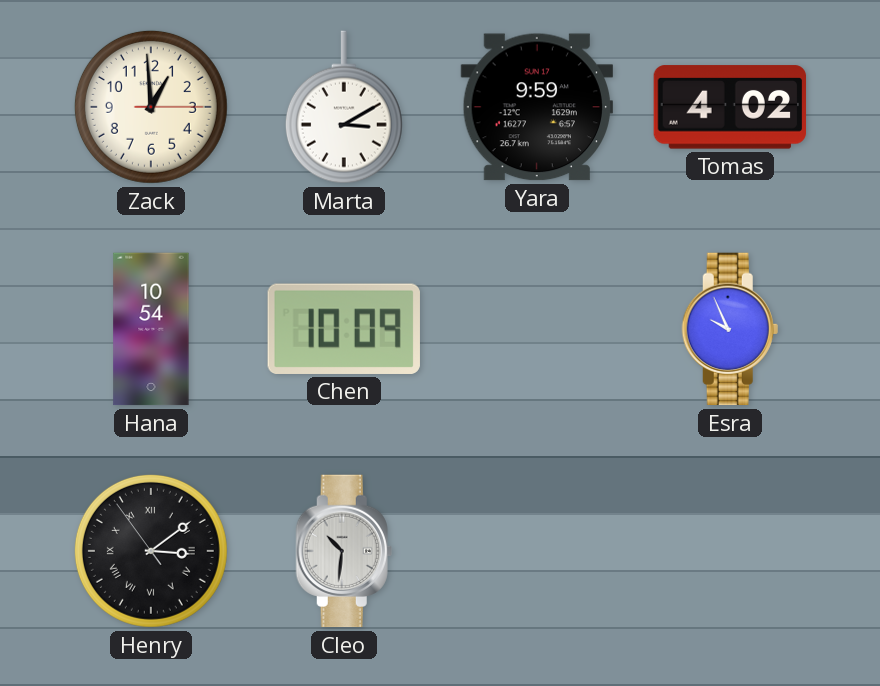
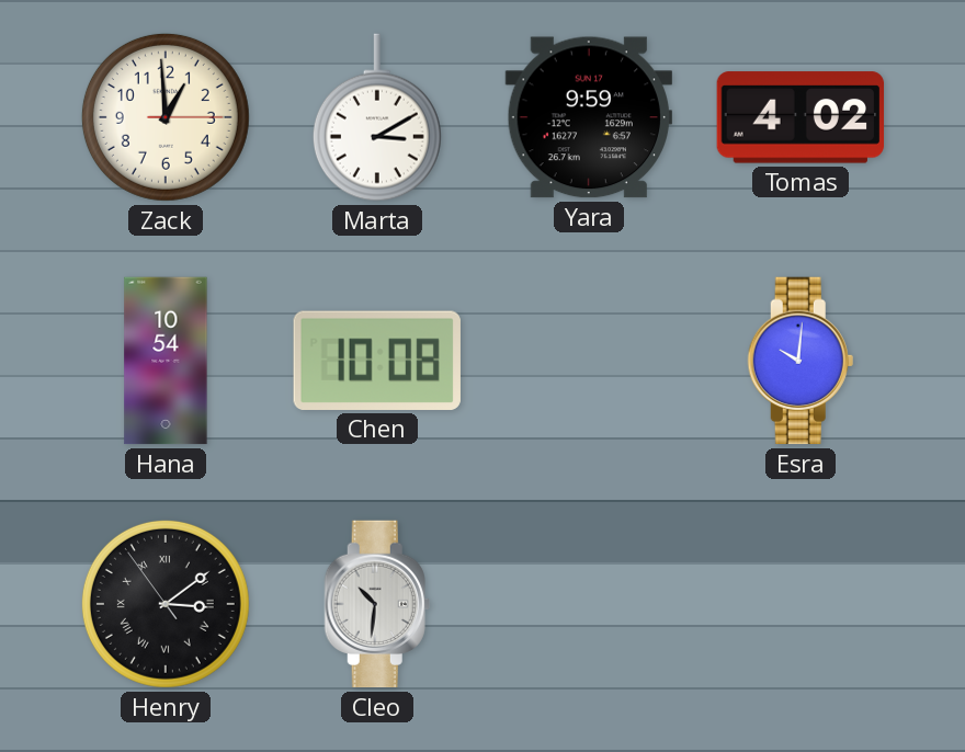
Chen: 10:09 -> 10:08 (377, 361)
Esra: 9:56 -> 10:01 (801, 361)
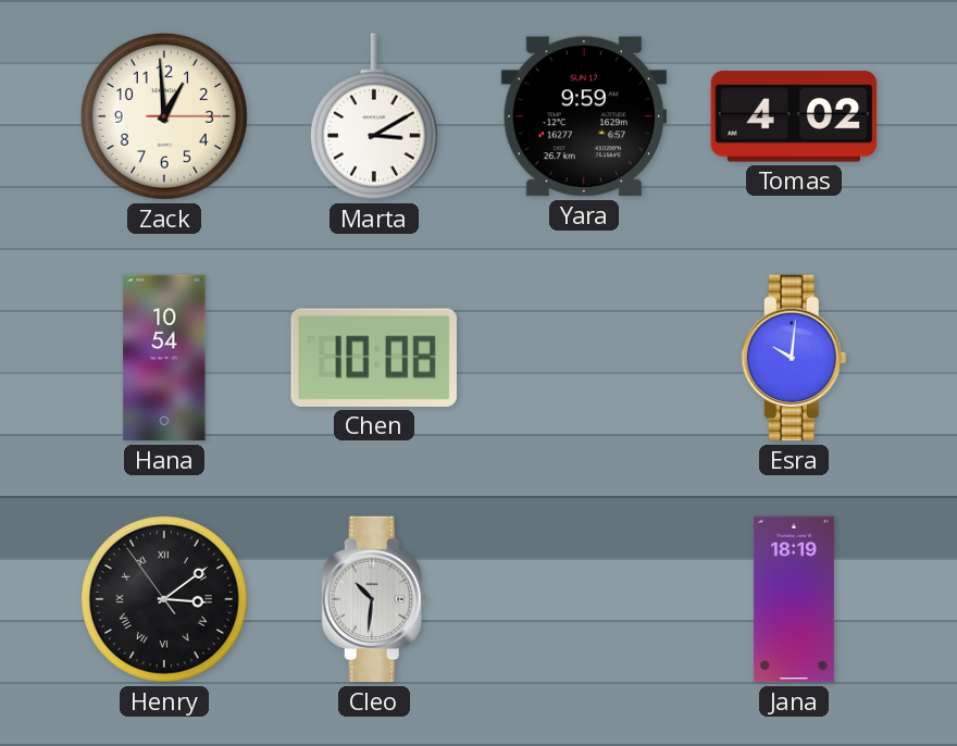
Jana: none -> 18:19 (794, 599)
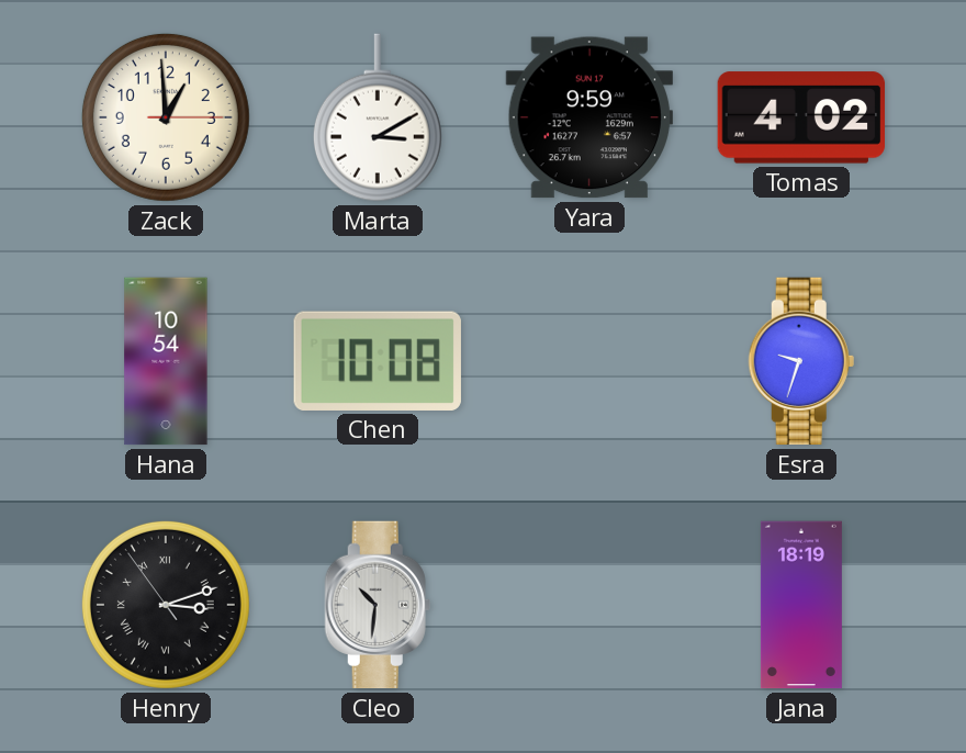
Esra: 10:01 -> 9:33 (801, 361)
Henry: 3:08 -> 3:11 (166, 605)
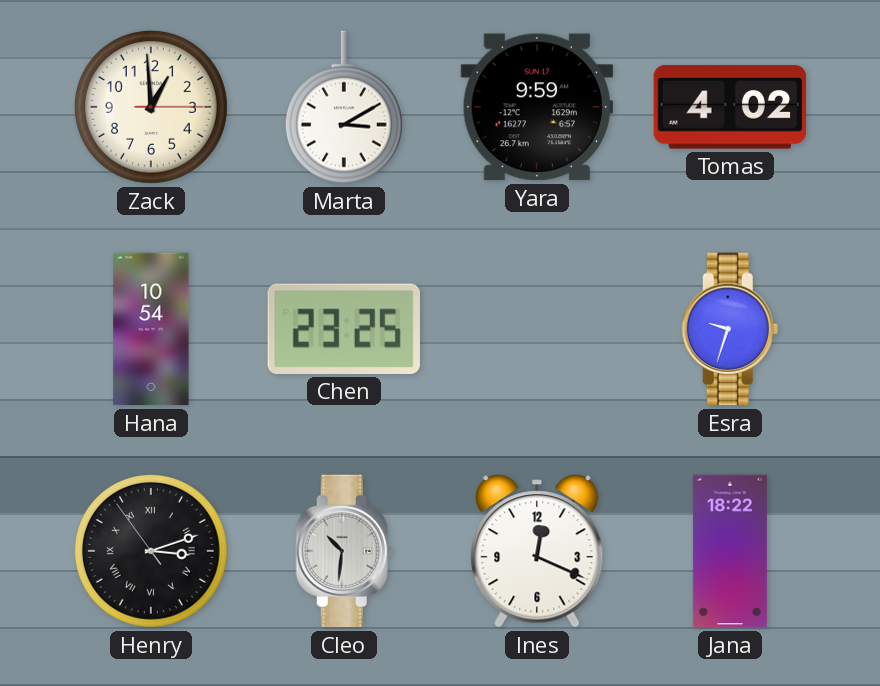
Chen: 10:08 -> 23:25 (344, 329)
Ines: none -> 12:19 (537, 551)
Jana: 18:19 -> 18:22 (730, 551)
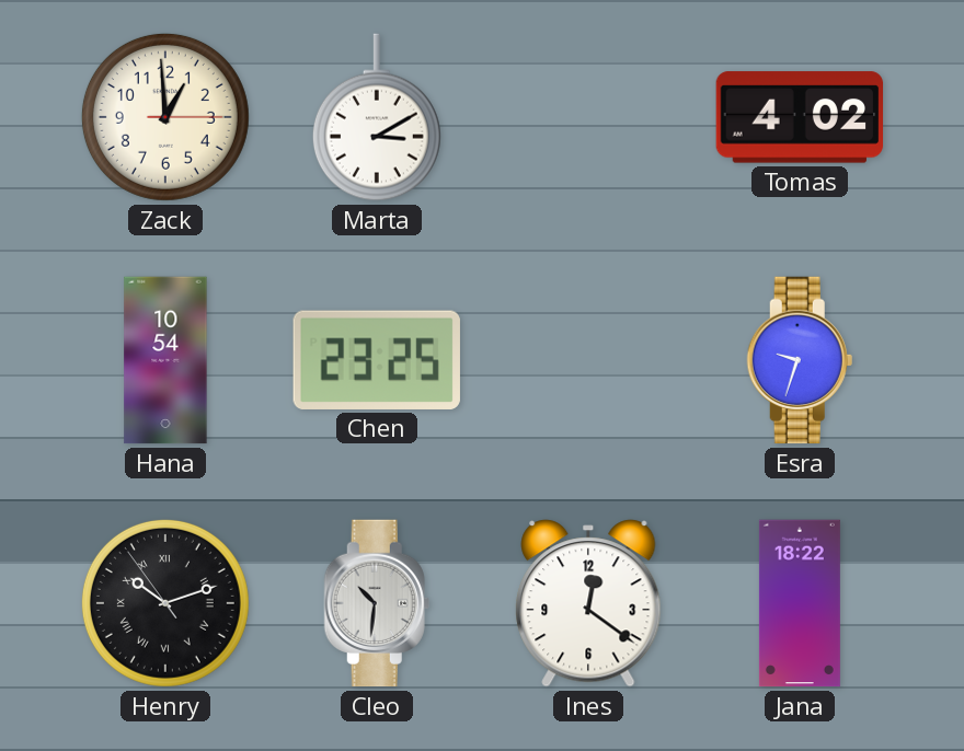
Yara: 9:59 -> none (536, 107)
Henry: 3:11 -> 10:11 (165, 603)
Ines: 12:19 -> 12:21 (588, 603)
